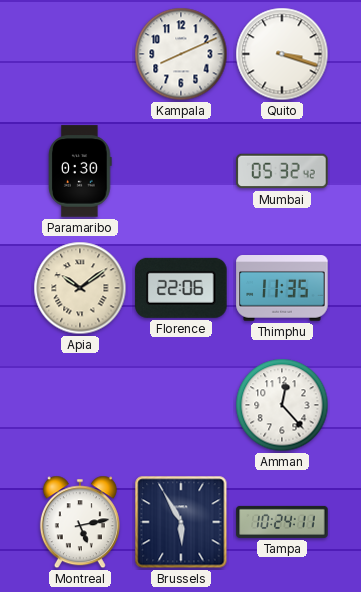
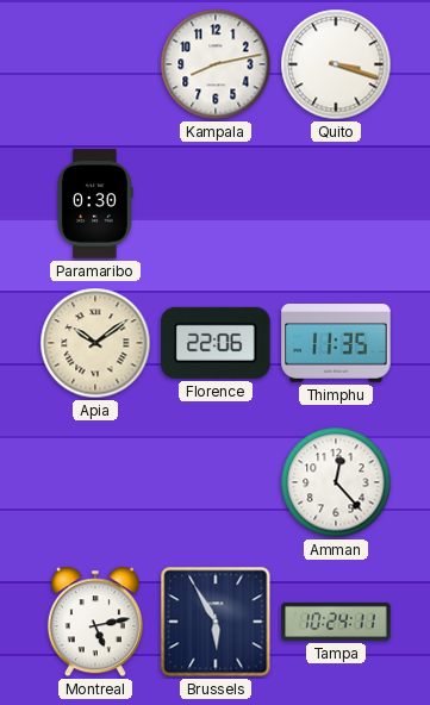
Kampala: 8:11 -> 8:13 (216, 64)
Mumbai: 05:32 -> none (282, 171)
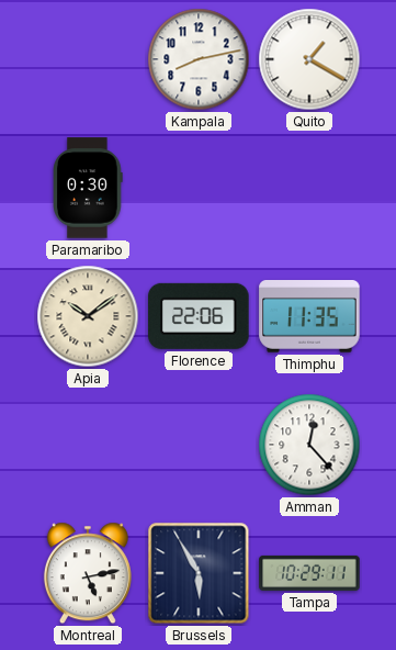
Quito: 3:18 -> 1:20 (309, 59)
Tampa: 10:24 -> 10:29 (309, 573)
